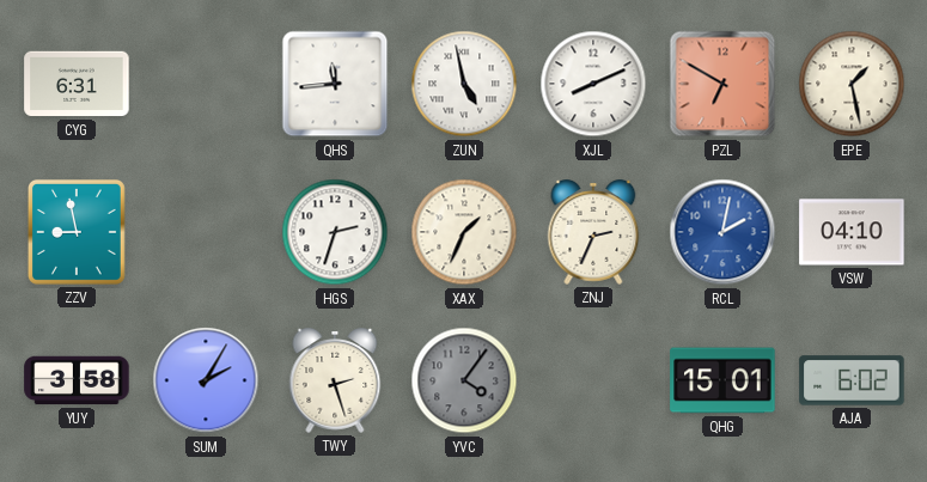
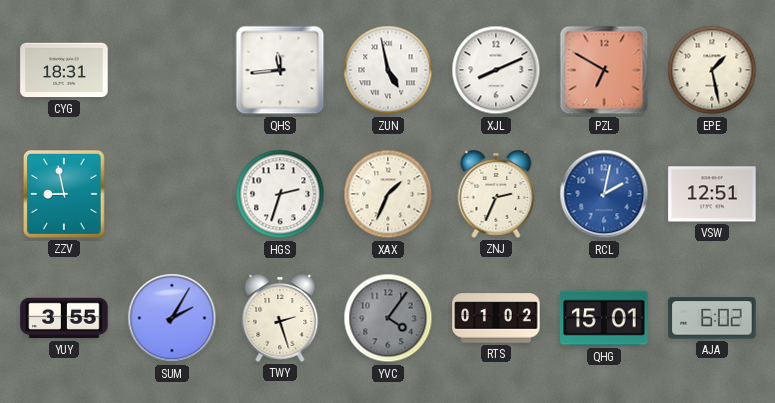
CYG: 6:31 -> 18:31 (64, 70)
VSW: 04:10 -> 12:51 (712, 194)
YUY: 3:58 -> 3:55 (64, 318)
RTS: none -> 01:02 (496, 318)
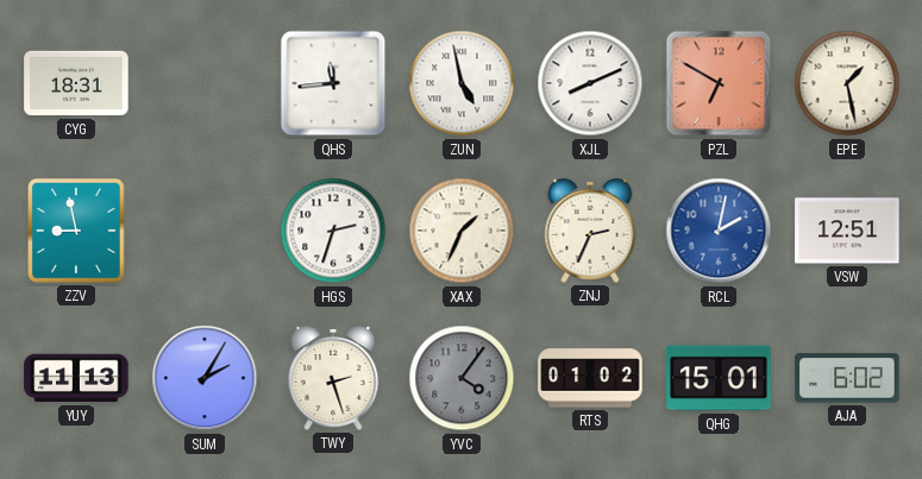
YUY: 3:55 -> 11:13 (76, 378)
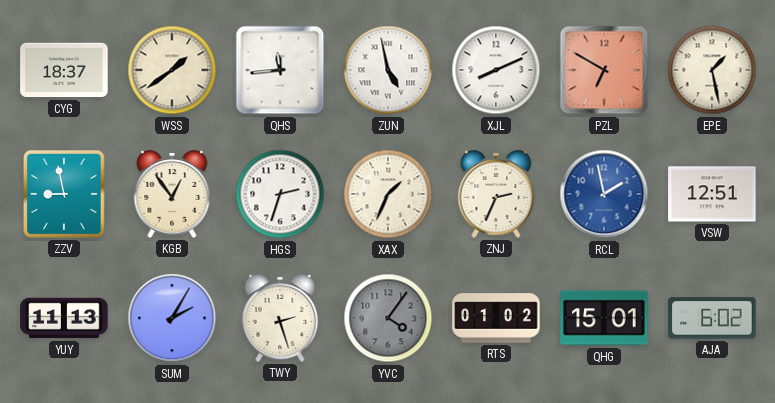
CYG: 18:31 -> 18:37 (64, 70)
WSS: none -> 1:39 (172, 70)
KGB: none -> 12:54 (172, 194)
RCL: 2:02 -> 1:58 (604, 194)
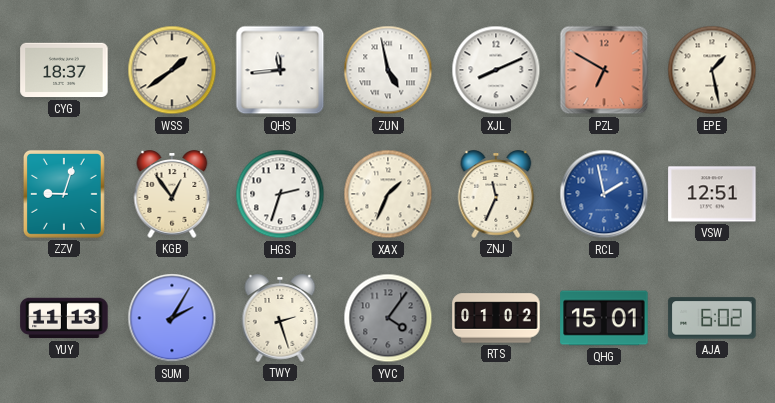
ZZV: 8:58 -> 9:03 (64, 194)
ZNJ: 2:34 -> 11:34 (496, 194)
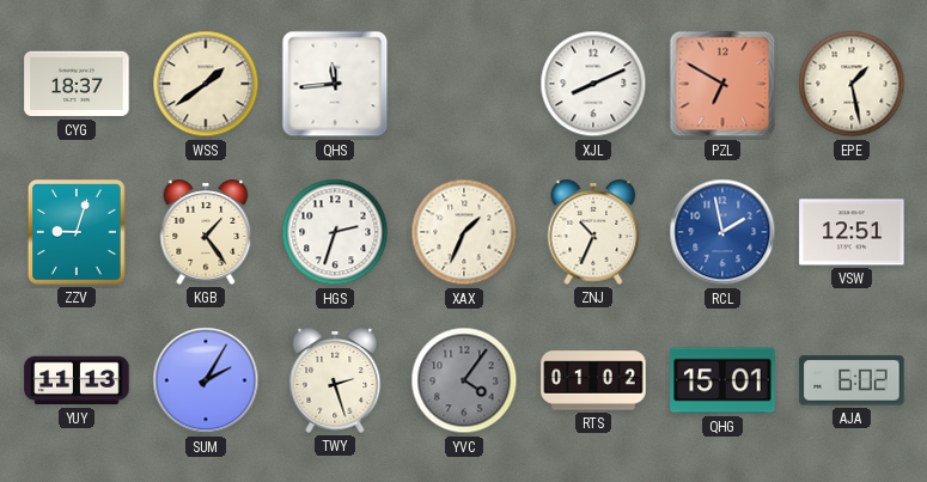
ZUN: 4:58 -> none (388, 70)
KGB: 12:54 -> 1:24 (206, 232)
ZNJ: 11:34 -> 10:34 (593, 232)
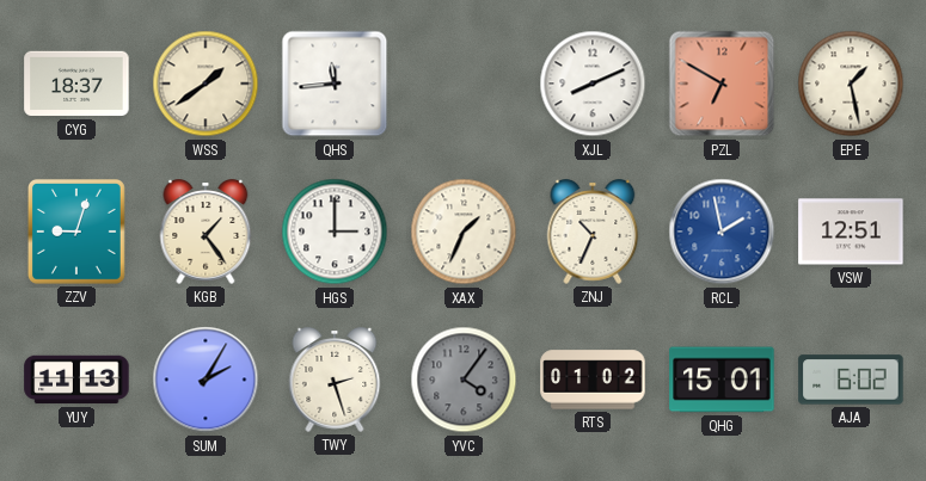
HGS: 2:33 -> 3:00 (335, 232)
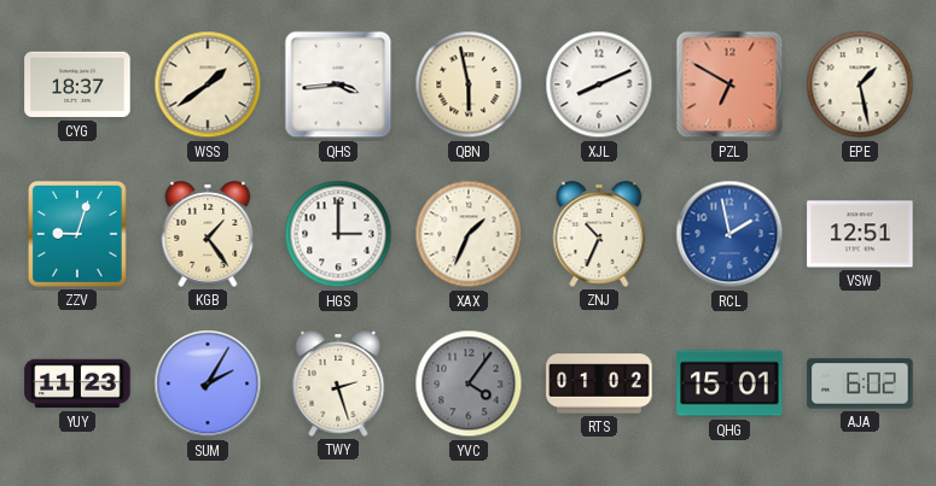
QHS: 11:44 -> 3:44 (338, 84)
QBN: none -> 5:58 (469, 84)
YUY: 11:13 -> 11:23 (77, 383)
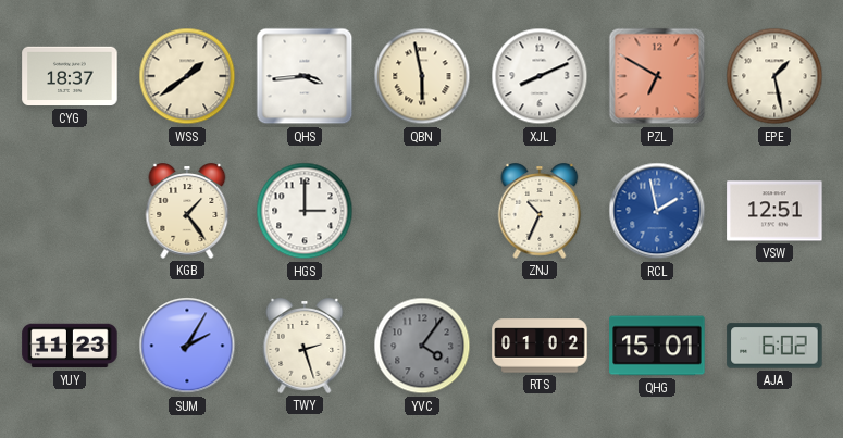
ZZV: 9:03 -> none (77, 234)
XAX: 1:34 -> none (469, 234)
